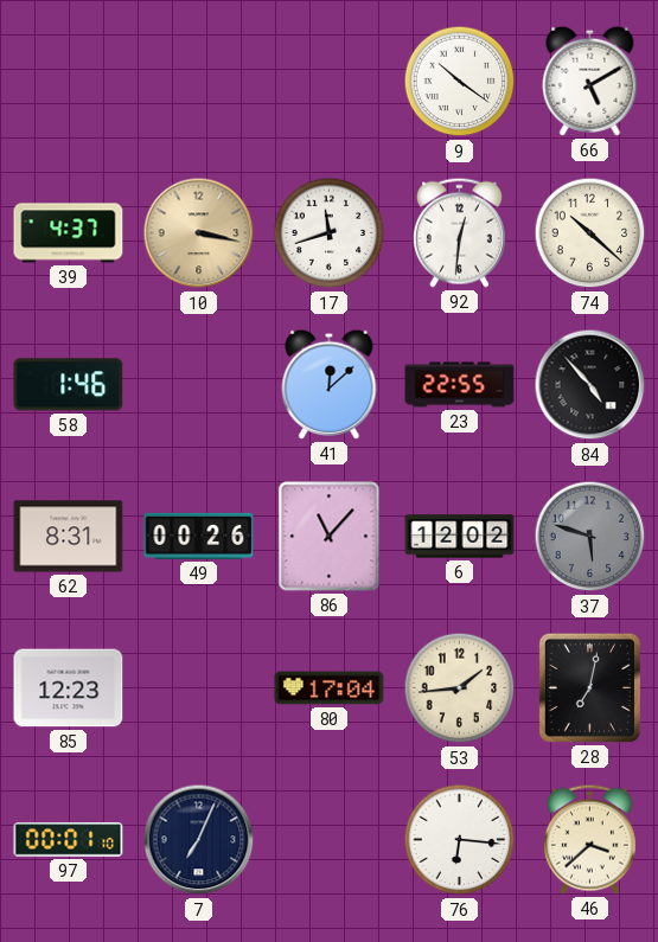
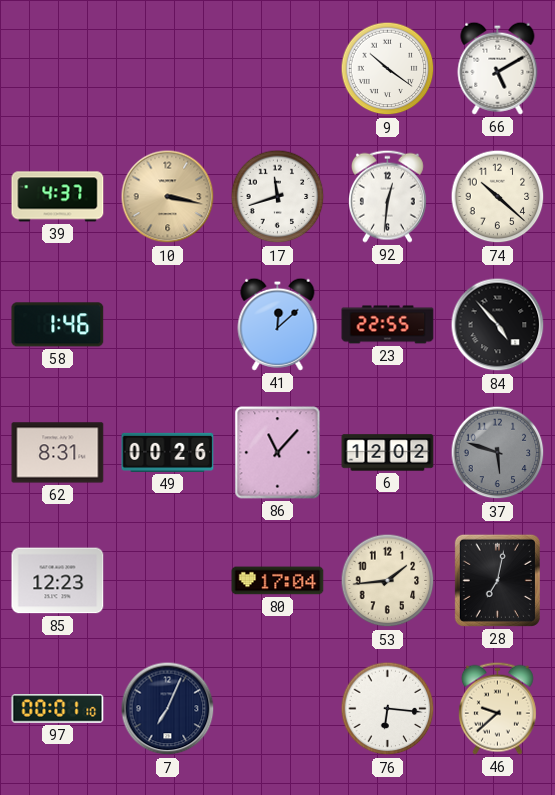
46: 3:38 -> 9:38 (497, 708)
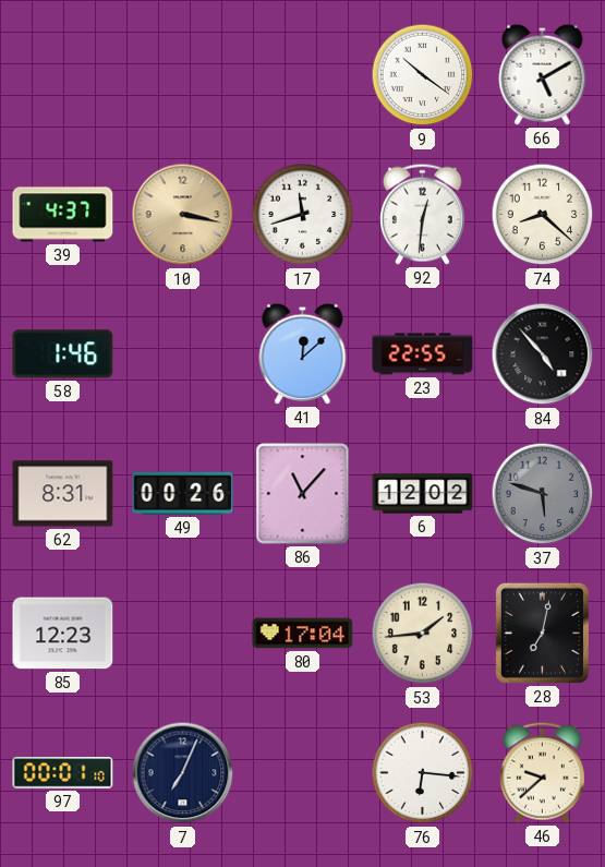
74: 10:22 -> 8:22 (543, 215)
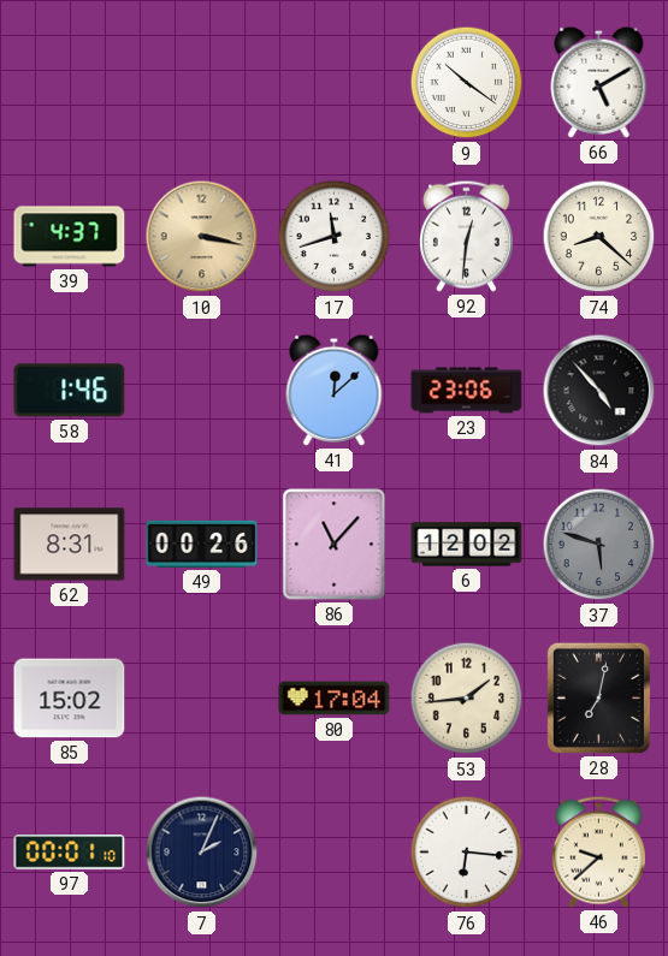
23: 22:55 -> 23:06 (467, 391)
85: 12:23 -> 15:02 (70, 699)
7: 7:04 -> 2:04 (202, 853)
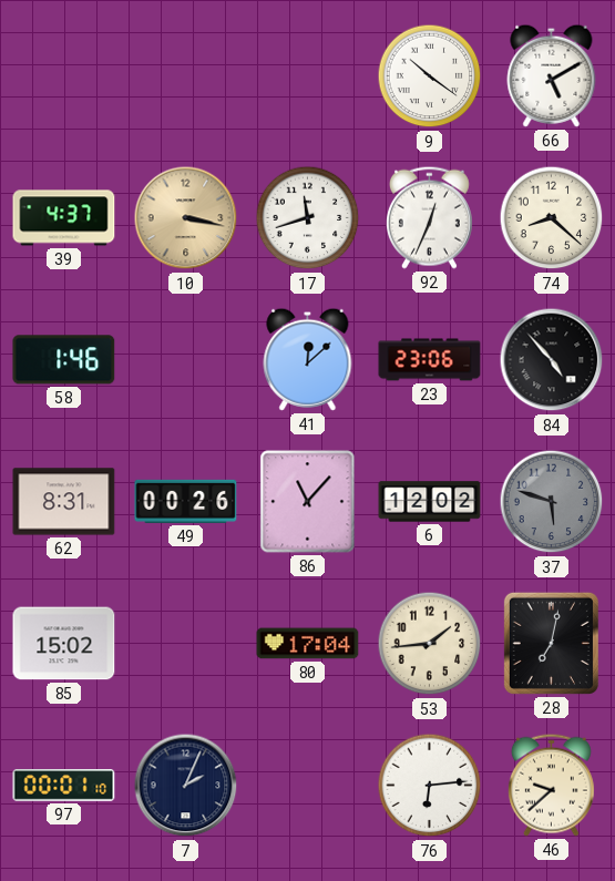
92: 12:31 -> 12:34 (429, 217)
76: 6:16 -> 6:14 (430, 786)
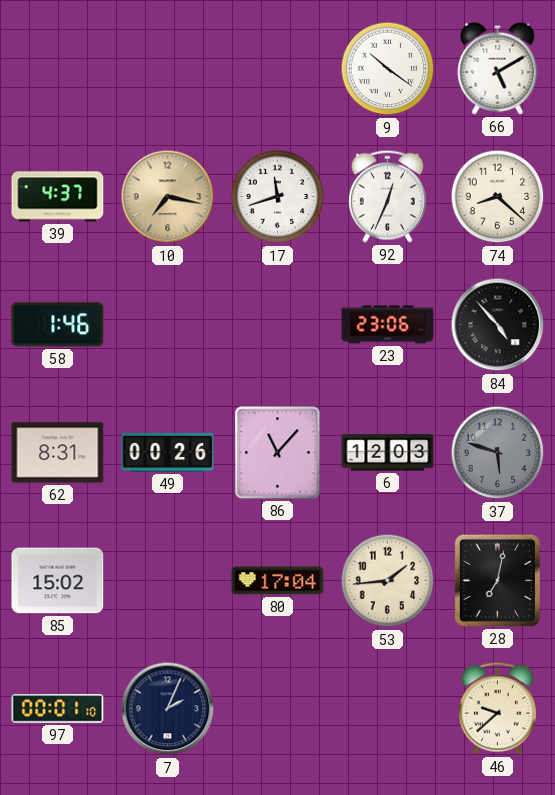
10: 3:17 -> 7:17 (168, 197)
41: 12:08 -> none (308, 359)
6: 12:02 -> 12:03 (388, 453)
76: 6:14 -> none (430, 786)
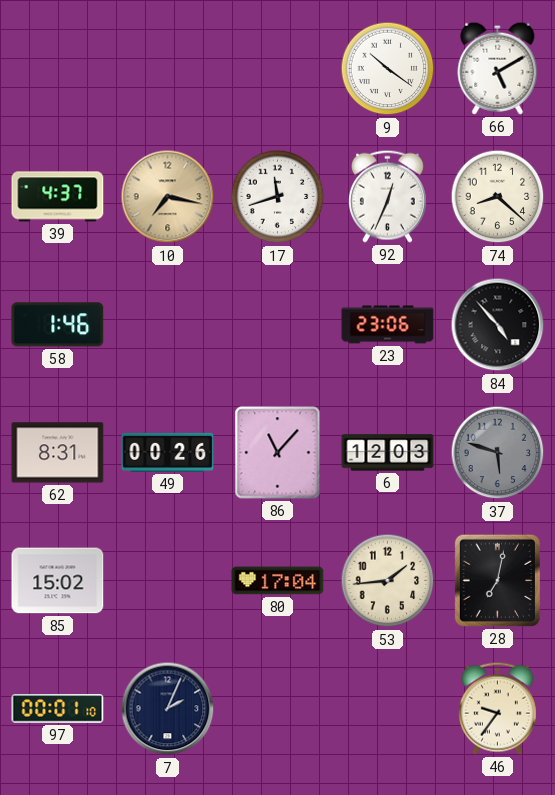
46: 9:38 -> 9:36 (497, 708)
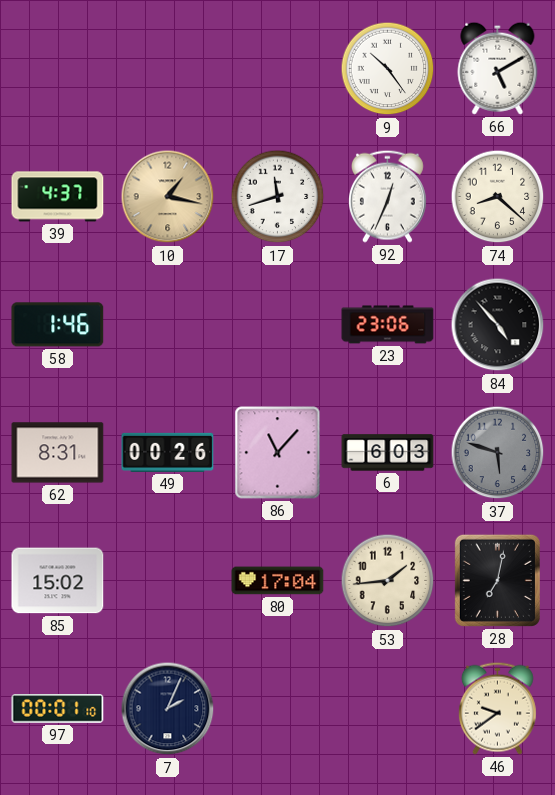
9: 10:21 -> 10:24 (388, 69)
10: 7:17 -> 1:17 (168, 197)
6: 12:03 -> 6:03 (388, 453)
46: 9:36 -> 9:39 (497, 708)
